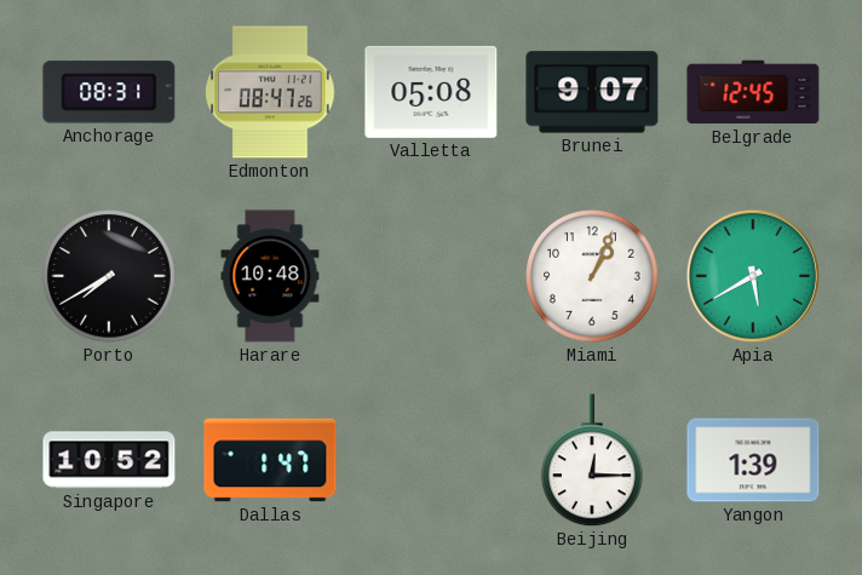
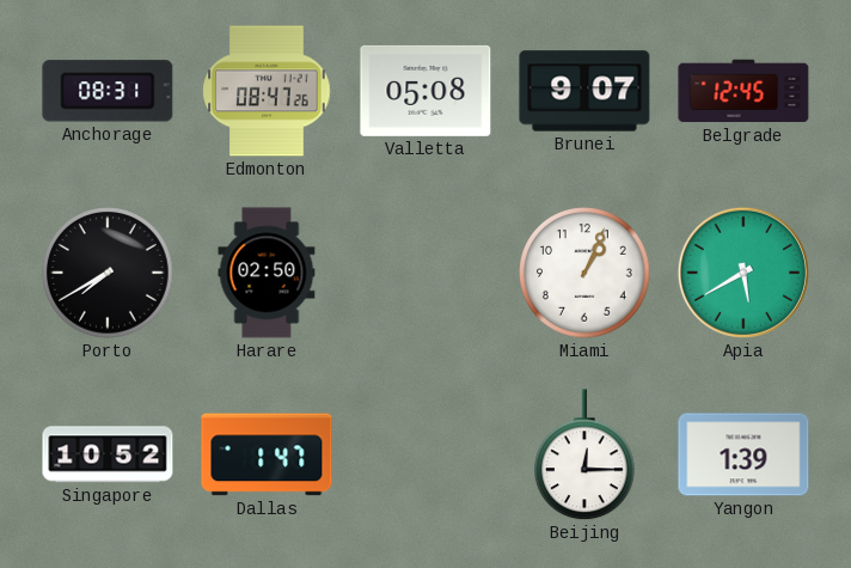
Harare: 10:48 -> 02:50 (267, 273)
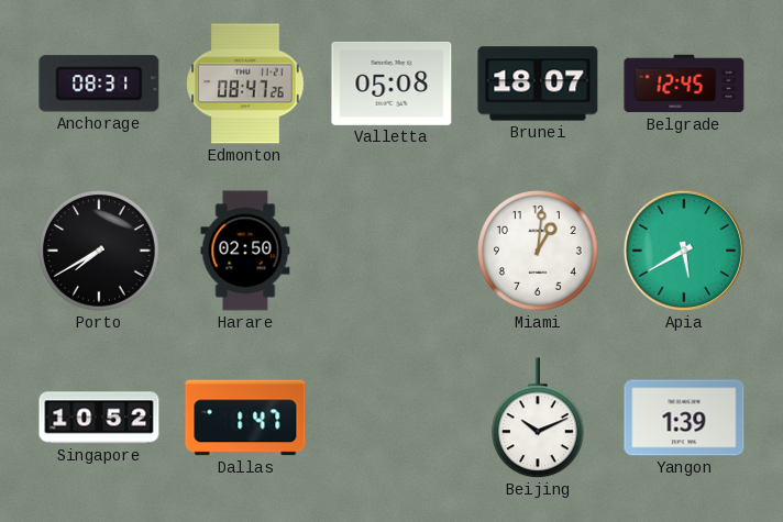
Brunei: 9:07 -> 18:07 (538, 84)
Miami: 1:04 -> 1:01 (538, 251)
Beijing: 12:15 -> 10:11 (539, 419)
